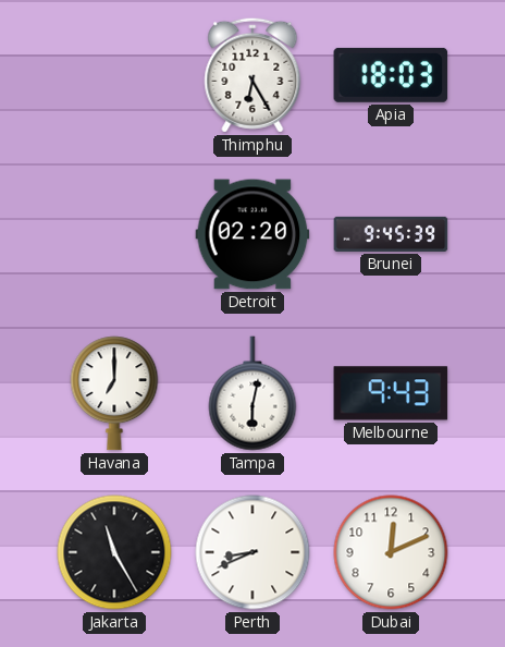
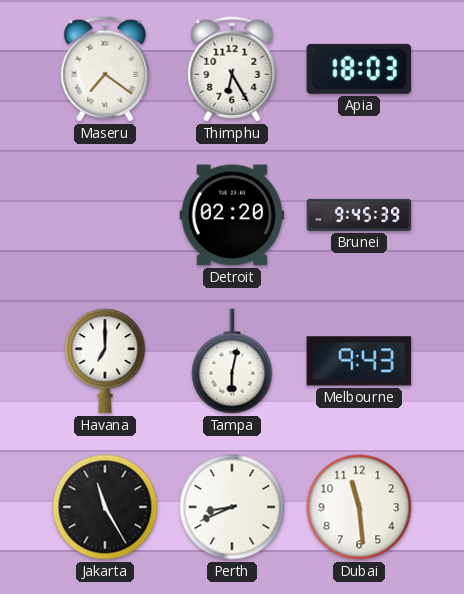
Maseru: none -> 7:21 (105, 69)
Dubai: 12:11 -> 11:29 (359, 507)
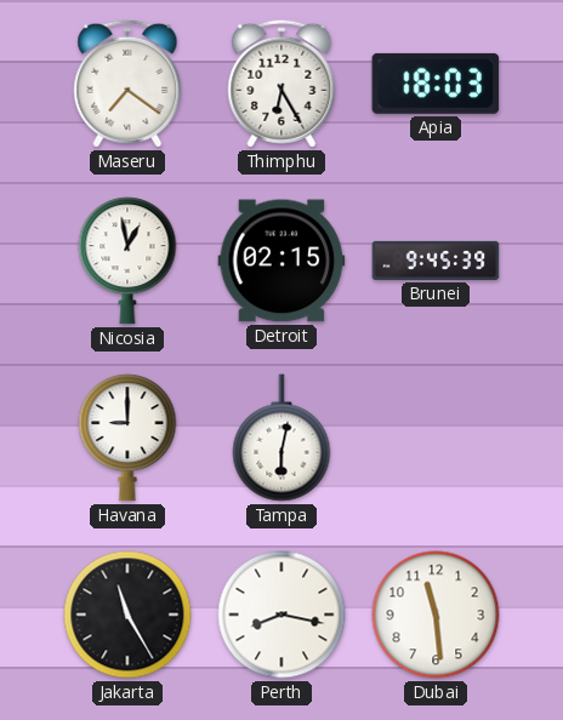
Nicosia: none -> 12:58 (127, 261)
Detroit: 02:20 -> 02:15 (281, 261)
Havana: 7:00 -> 9:00 (127, 438)
Melbourne: 9:43 -> none (359, 361)
Perth: 8:41 -> 8:17 (281, 615)
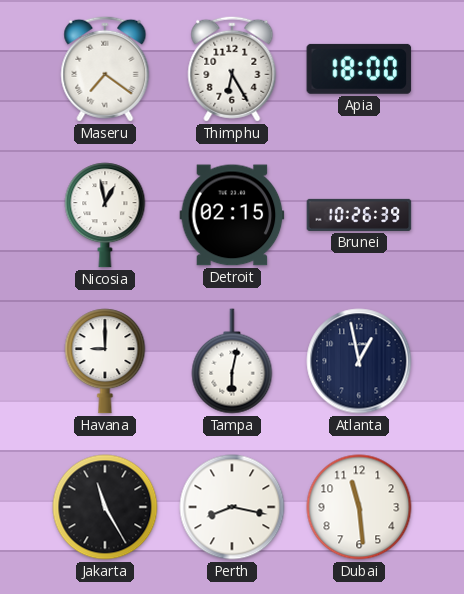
Apia: 18:03 -> 18:00 (359, 69)
Brunei: 9:45 -> 10:26 (359, 215)
Atlanta: none -> 12:58 (359, 361)
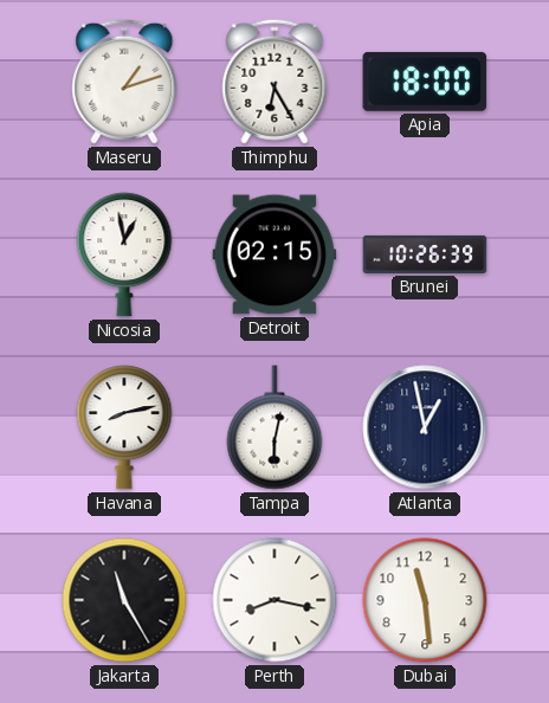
Maseru: 7:21 -> 1:12 (124, 82)
Havana: 9:00 -> 8:13 (124, 427)
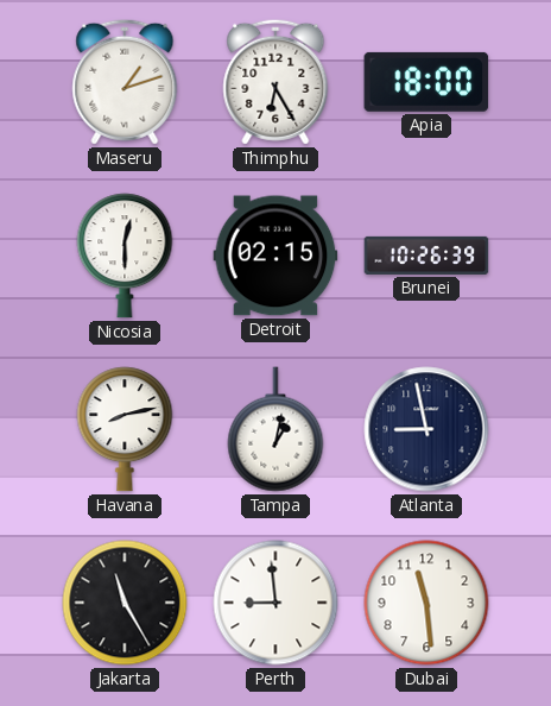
Nicosia: 12:58 -> 12:30 (125, 256)
Tampa: 6:02 -> 1:02 (275, 429)
Atlanta: 12:58 -> 8:58 (426, 429)
Perth: 8:17 -> 8:59 (275, 603)
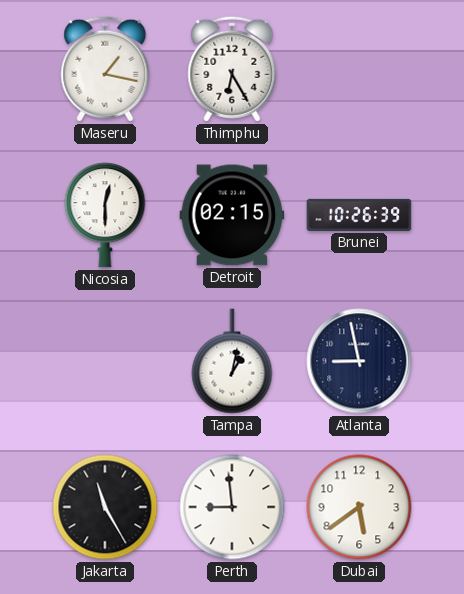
Maseru: 1:12 -> 1:17 (105, 69)
Apia: 18:00 -> none (426, 82)
Havana: 8:13 -> none (125, 429)
Dubai: 11:29 -> 5:39 (359, 507)
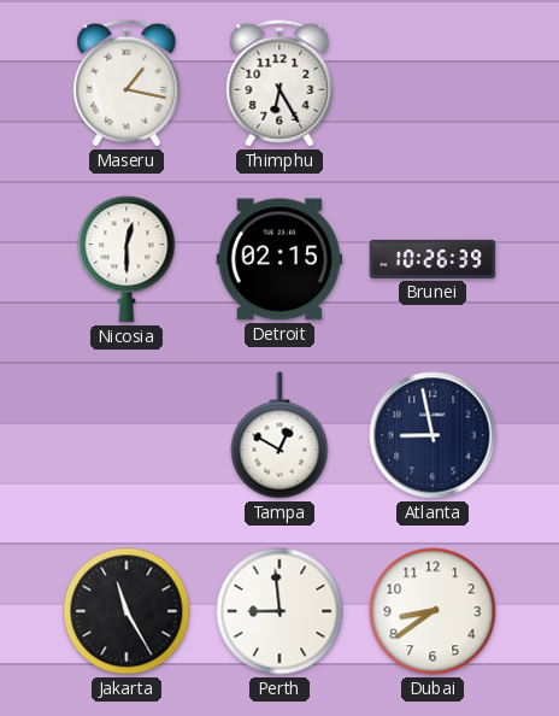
Tampa: 1:02 -> 12:50 (279, 435)
Dubai: 5:39 -> 8:39 (433, 611)
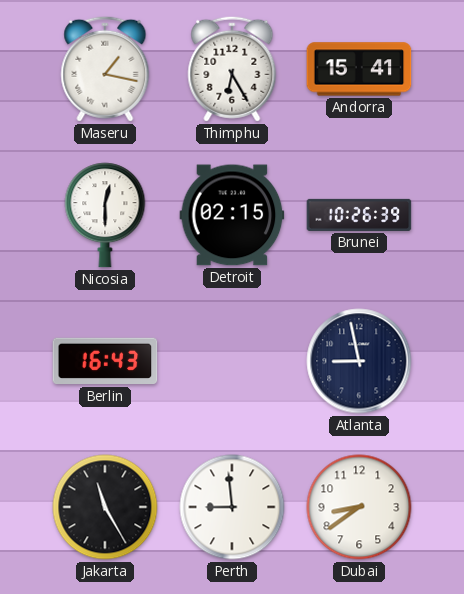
Andorra: none -> 15:41 (359, 69)
Berlin: none -> 16:43 (105, 361)
Tampa: 12:50 -> none (279, 435)
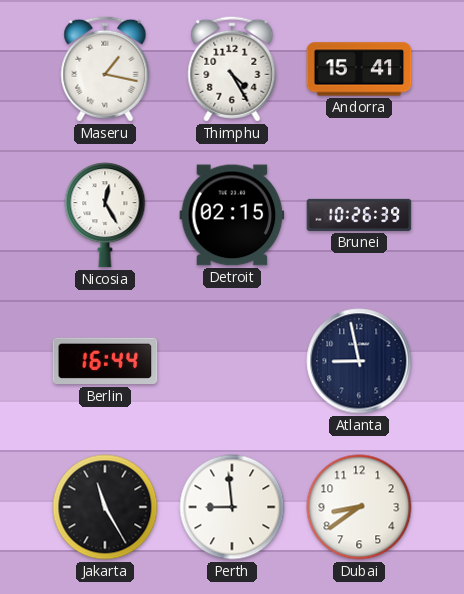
Thimphu: 6:25 -> 4:25 (232, 69)
Nicosia: 12:30 -> 12:25 (105, 215)
Berlin: 16:43 -> 16:44 (105, 361)
